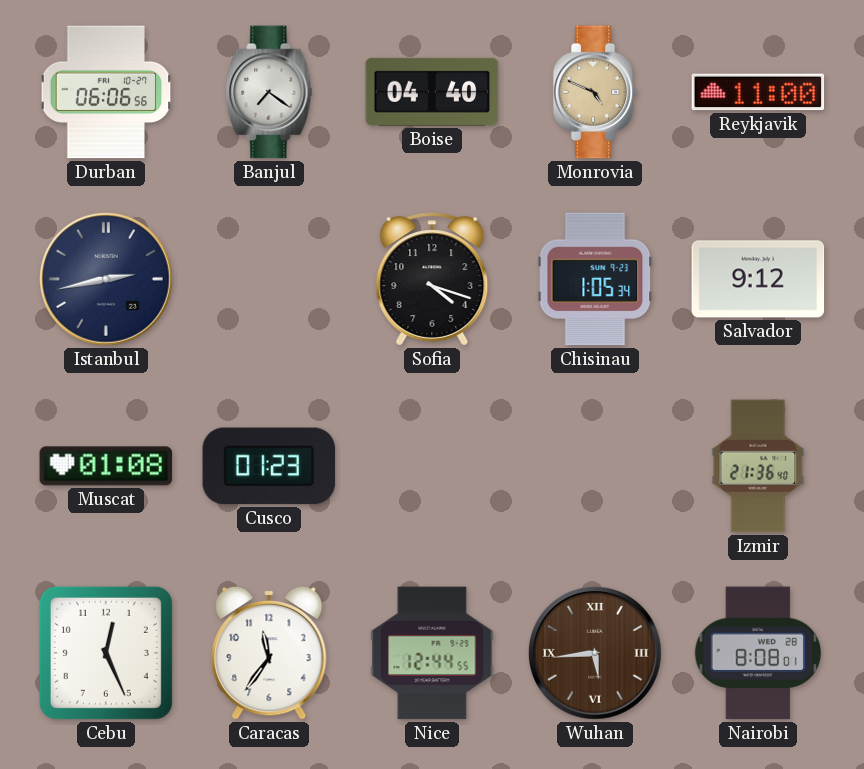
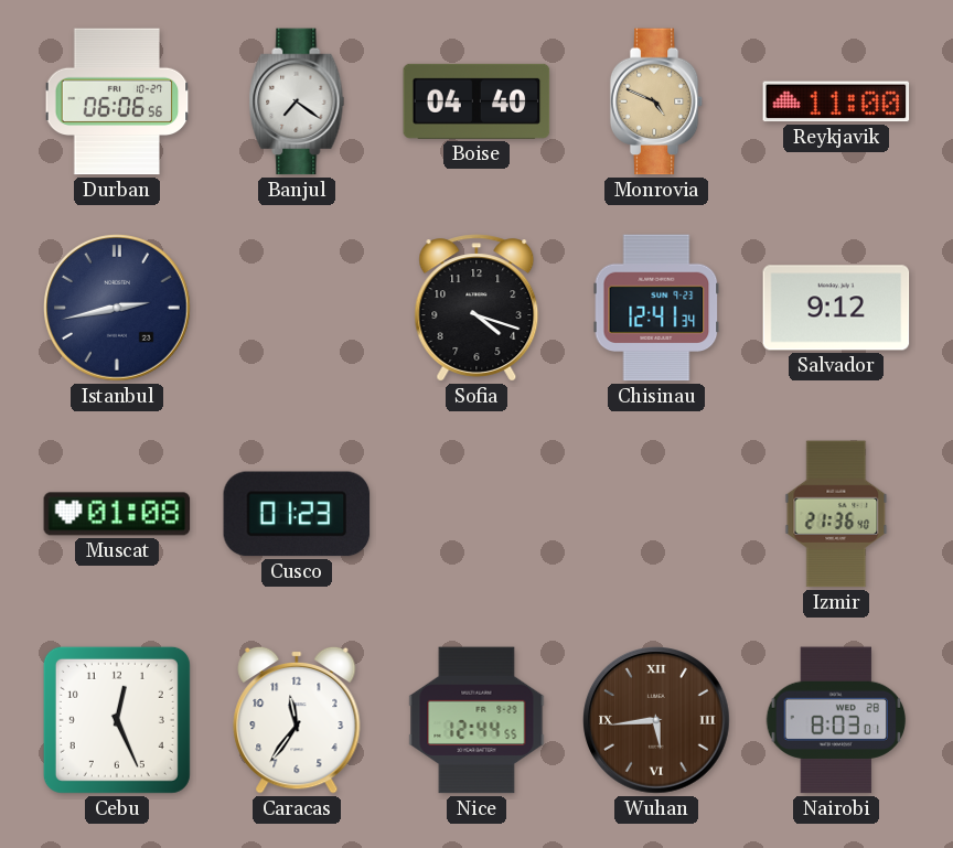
Chisinau: 1:05 -> 12:41 (656, 308)
Nairobi: 8:08 -> 8:03 (836, 720)
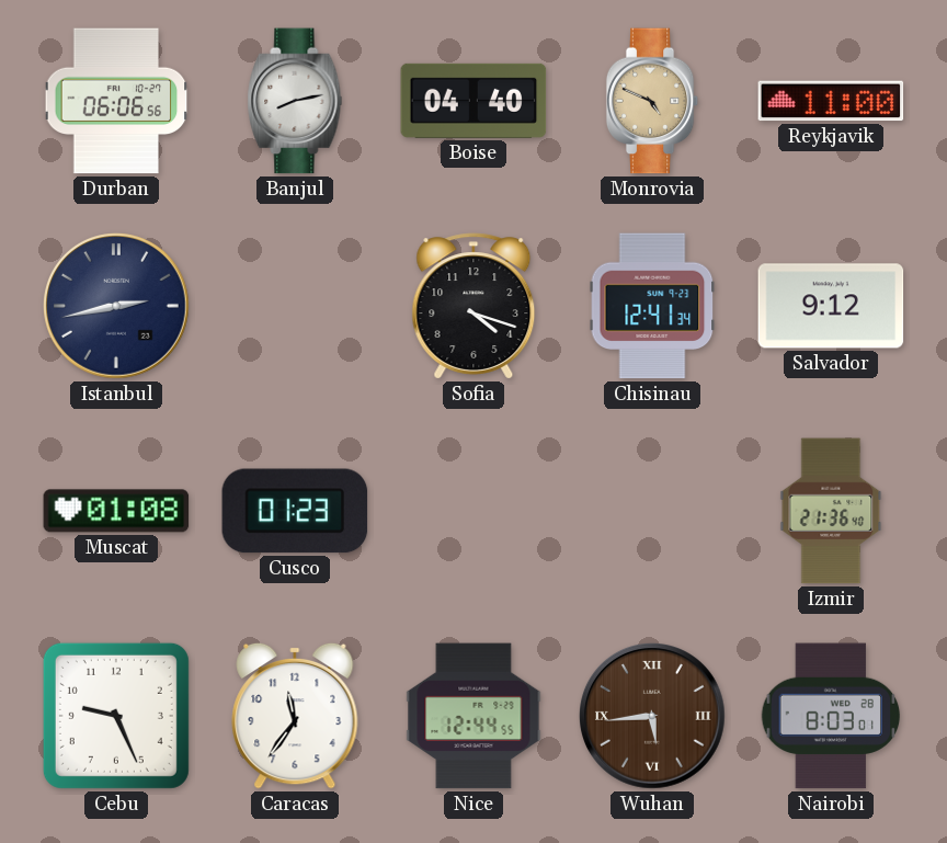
Banjul: 7:21 -> 8:13 (295, 101)
Cebu: 12:26 -> 9:26 (116, 716)
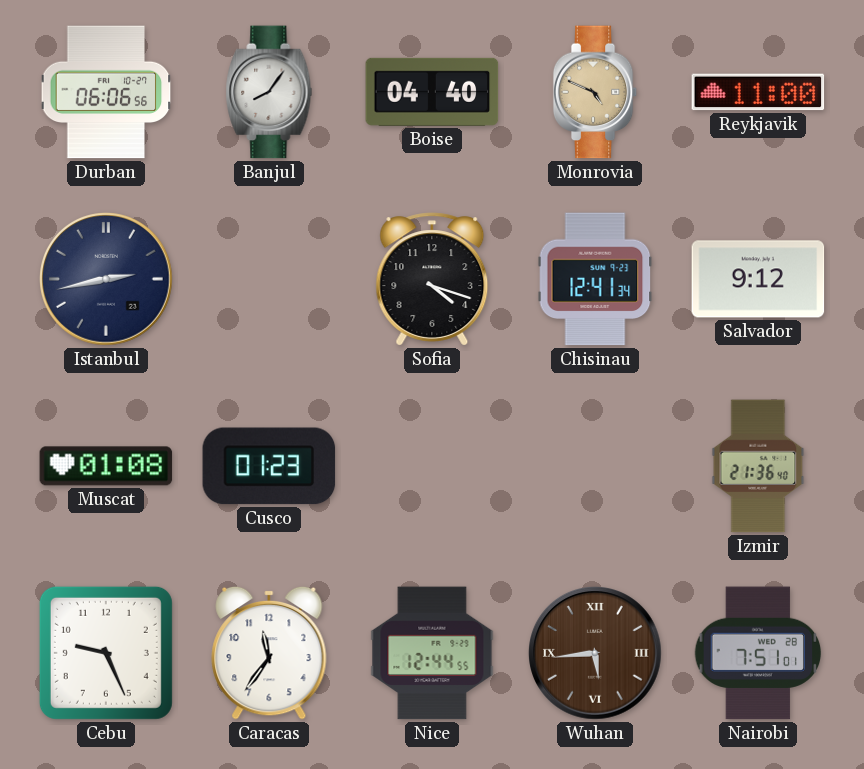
Banjul: 8:13 -> 8:06 (269, 92)
Nairobi: 8:03 -> 7:51 (758, 653)
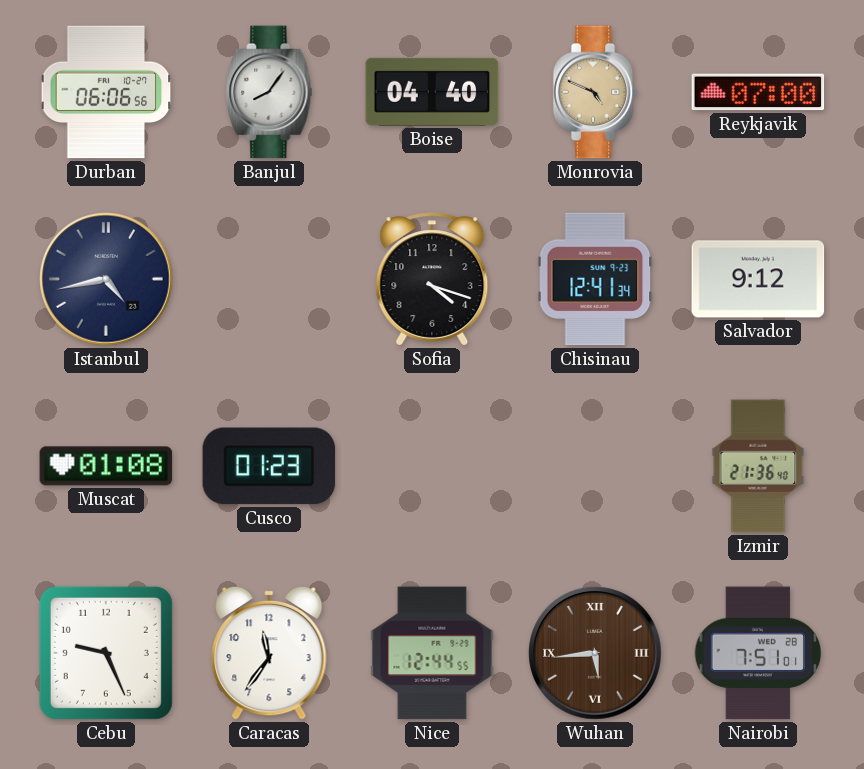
Reykjavik: 11:00 -> 07:00 (758, 92)
Istanbul: 2:43 -> 4:43 (107, 280)
